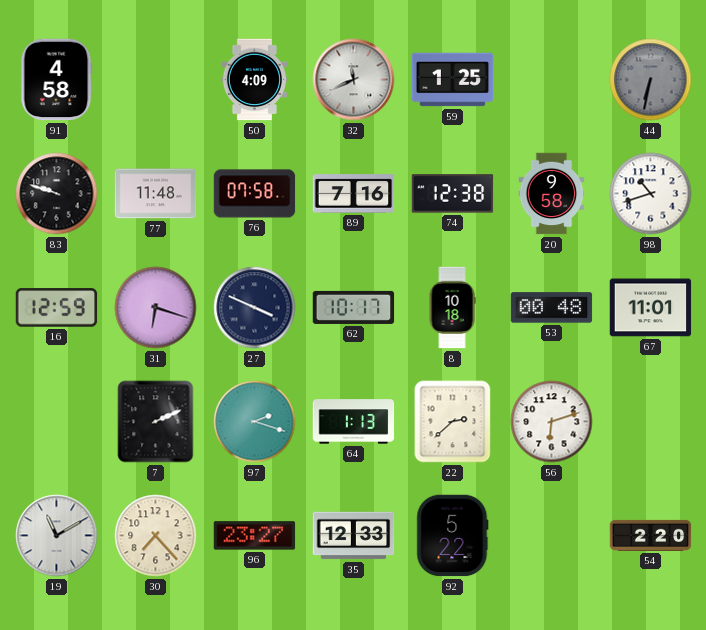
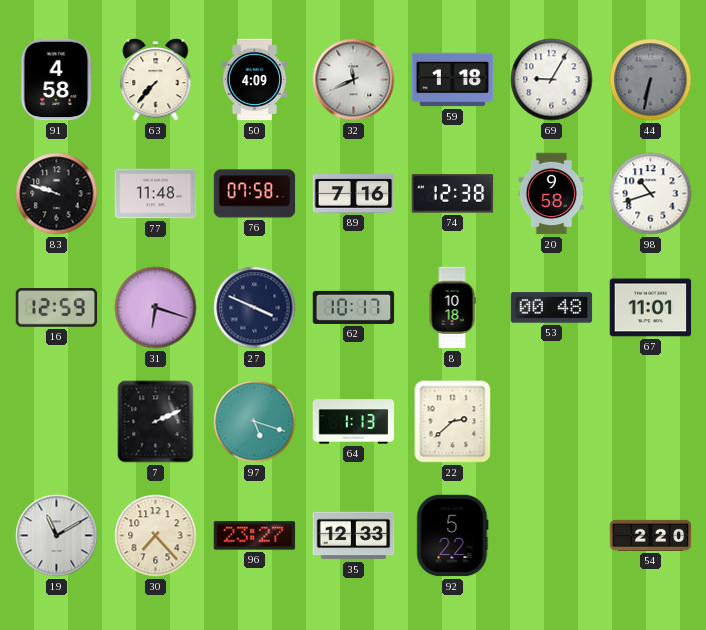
63: none -> 7:37 (156, 80)
59: 1:25 -> 1:18 (453, 80)
69: none -> 9:05 (552, 80)
97: 2:18 -> 5:18 (255, 422)
56: 6:12 -> none (552, 422)
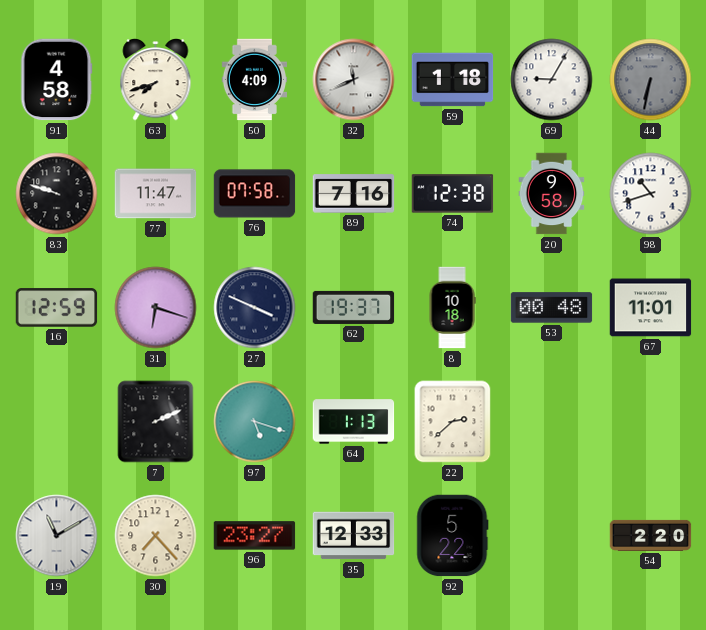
63: 7:37 -> 7:42 (156, 80)
77: 11:48 -> 11:47 (156, 194)
62: 10:17 -> 19:37 (354, 307)
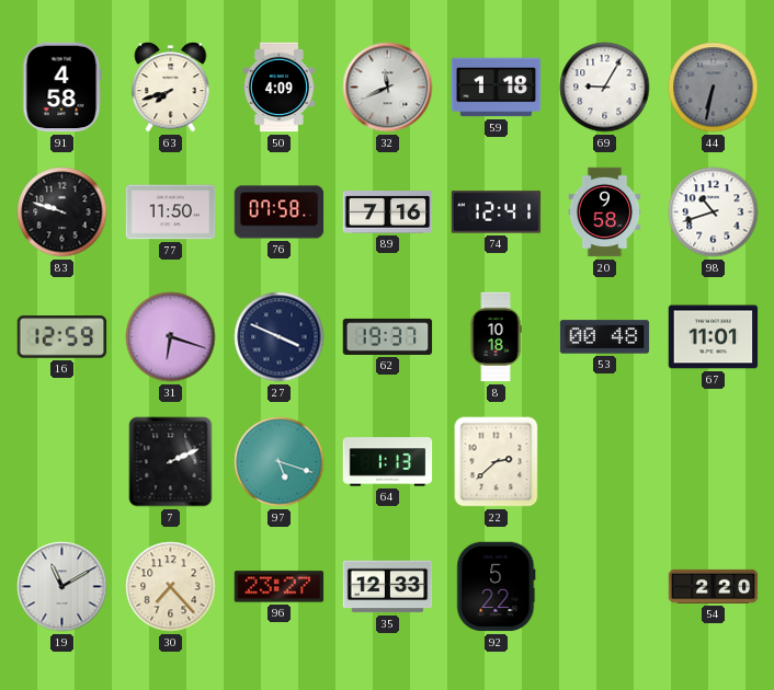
77: 11:47 -> 11:50 (171, 212)
74: 12:38 -> 12:41 (497, 212)
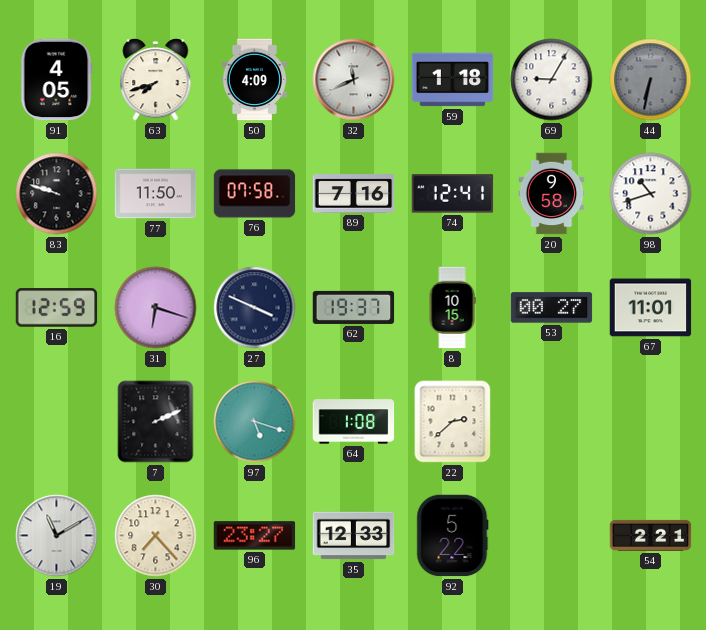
91: 4:58 -> 4:05 (56, 80)
8: 10:18 -> 10:15 (452, 308)
53: 00:48 -> 00:27 (552, 308)
64: 1:13 -> 1:08 (354, 422)
54: 2:20 -> 2:21 (651, 535)
